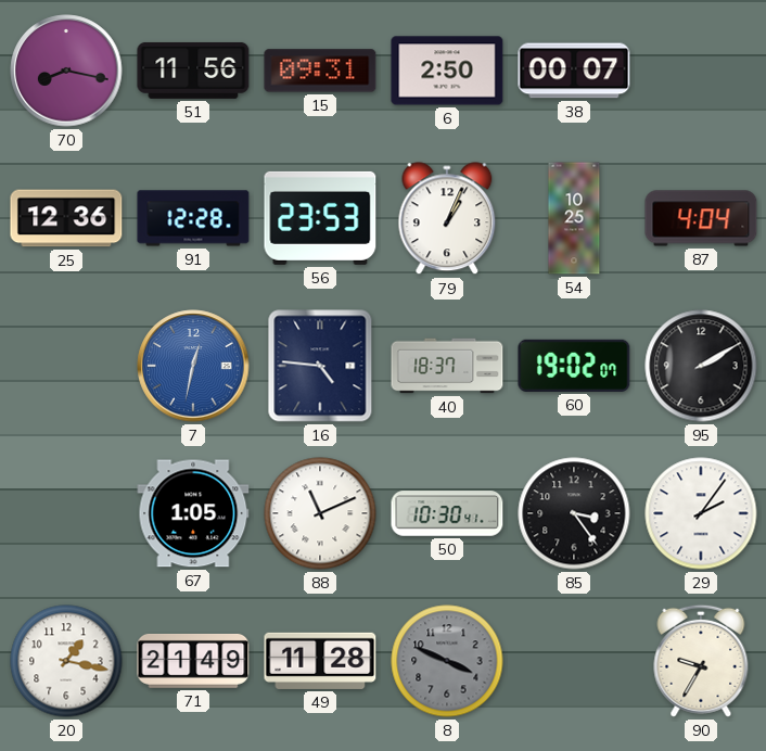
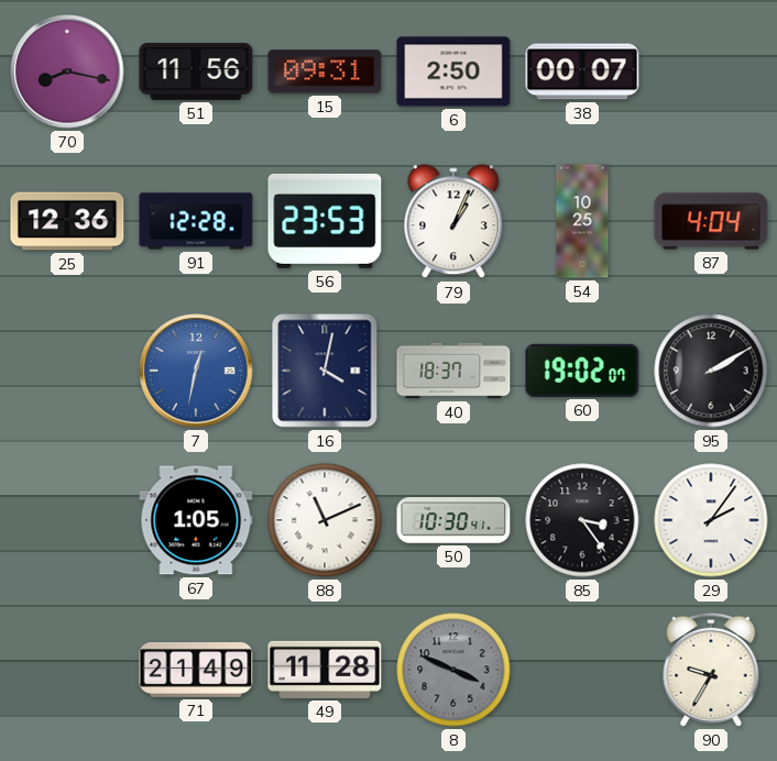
16: 4:46 -> 4:02 (325, 371)
20: 1:17 -> none (66, 661)
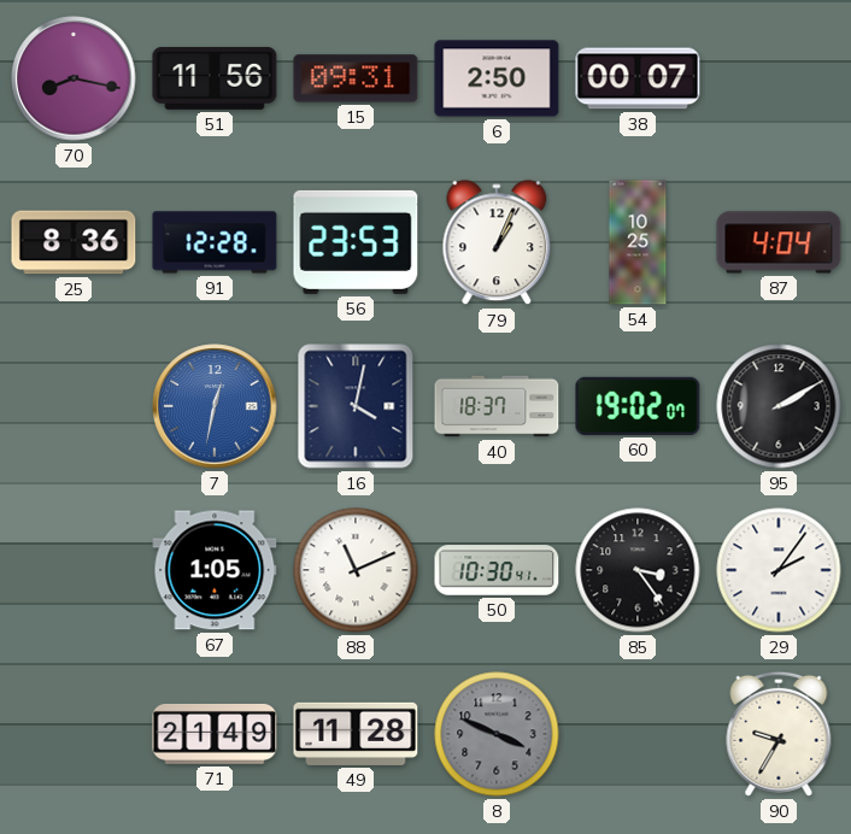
25: 12:36 -> 8:36 (74, 242)
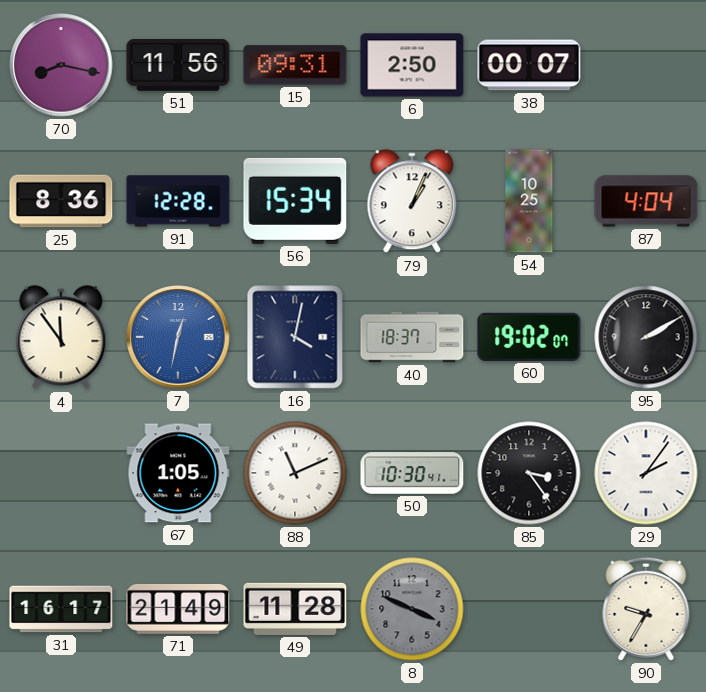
56: 23:53 -> 15:34 (295, 201)
4: none -> 11:54 (61, 338)
31: none -> 16:17 (61, 609)
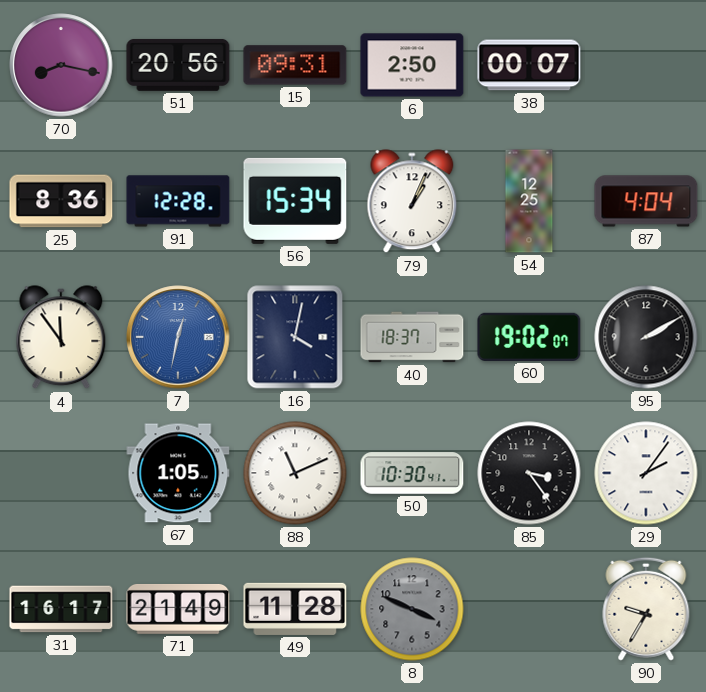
51: 11:56 -> 20:56 (178, 65)
54: 10:25 -> 12:25 (529, 201)
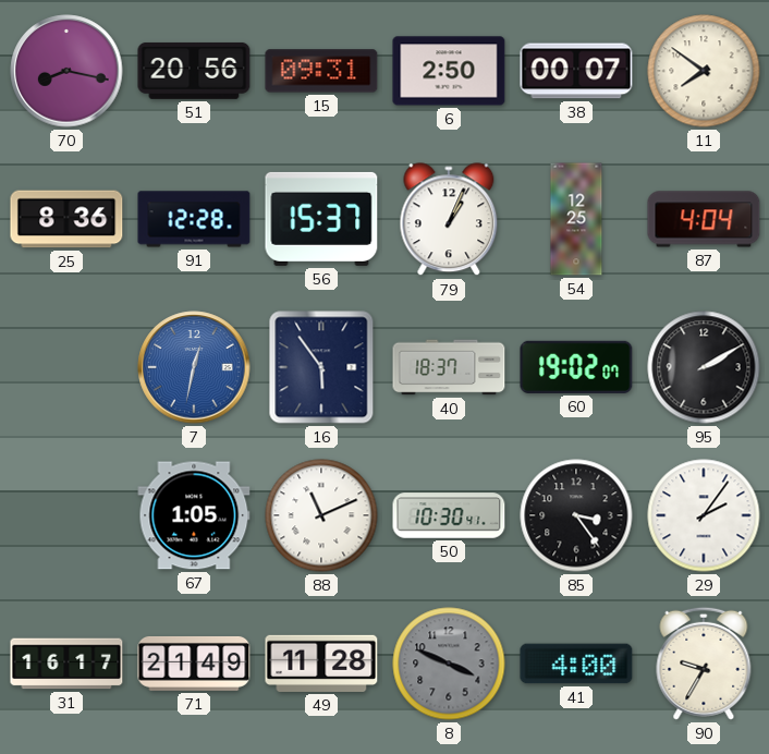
11: none -> 7:51 (704, 71)
56: 15:34 -> 15:37 (321, 219)
4: 11:54 -> none (61, 338)
16: 4:02 -> 5:54 (321, 367)
41: none -> 4:00 (576, 664)
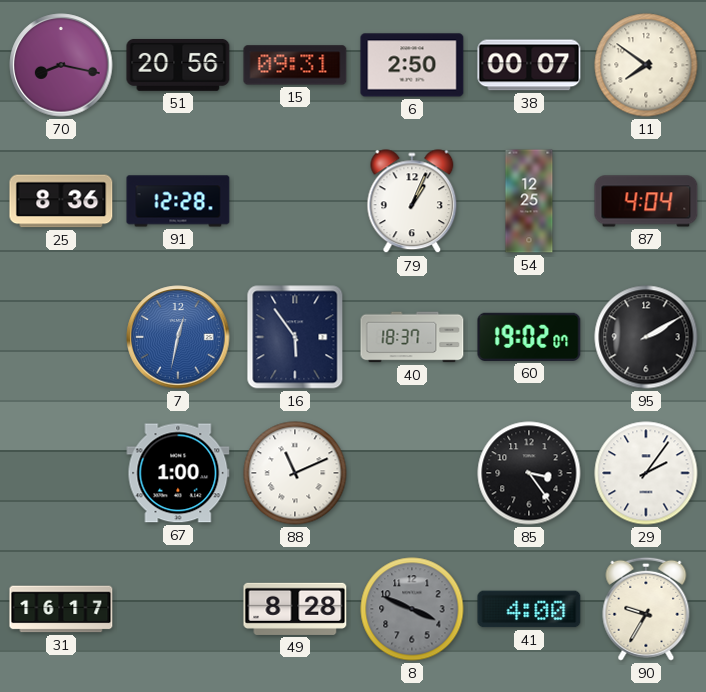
56: 15:37 -> none (321, 219)
67: 1:05 -> 1:00 (178, 473)
50: 10:30 -> none (449, 515)
71: 21:49 -> none (194, 664)
49: 11:28 -> 8:28 (295, 609)
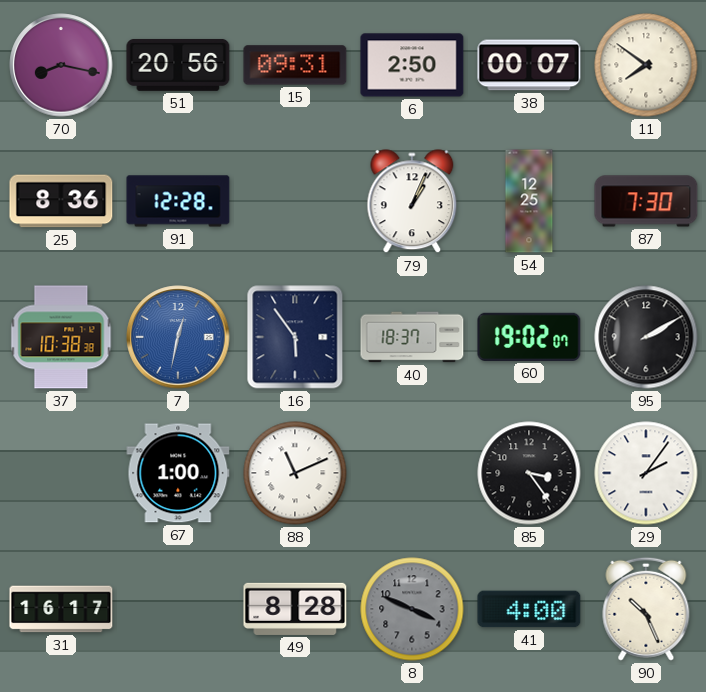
87: 4:04 -> 7:30 (646, 201)
37: none -> 10:38 (61, 337)
90: 9:35 -> 10:26 (646, 609)
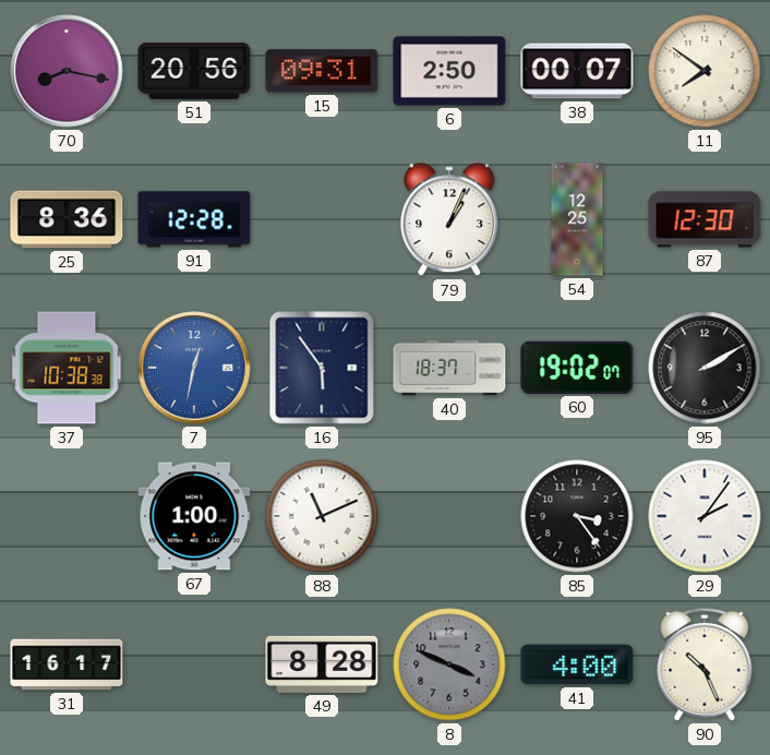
87: 7:30 -> 12:30 (705, 219)
